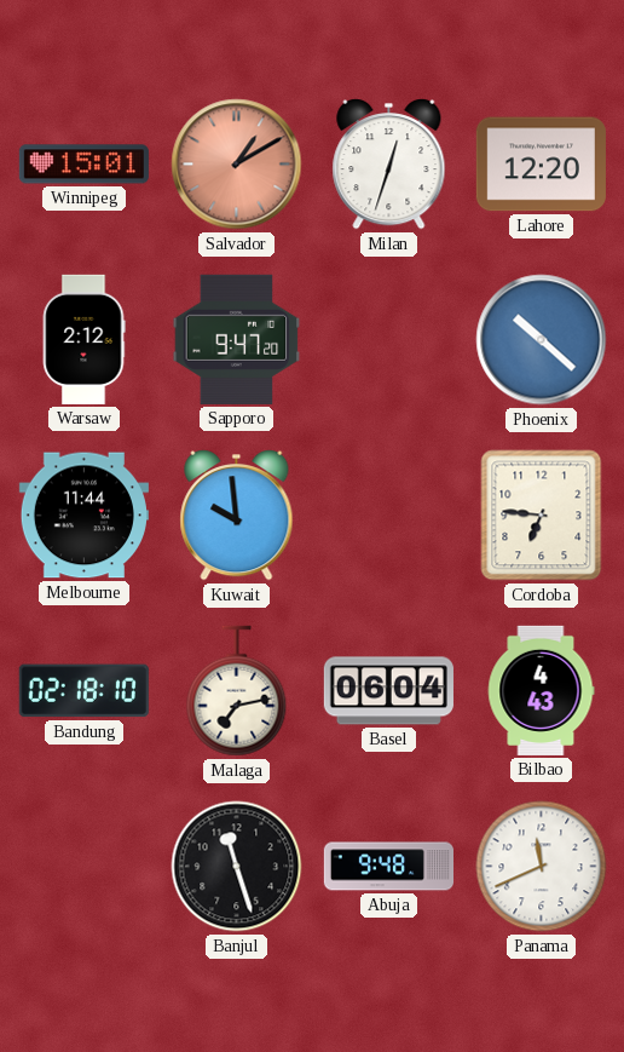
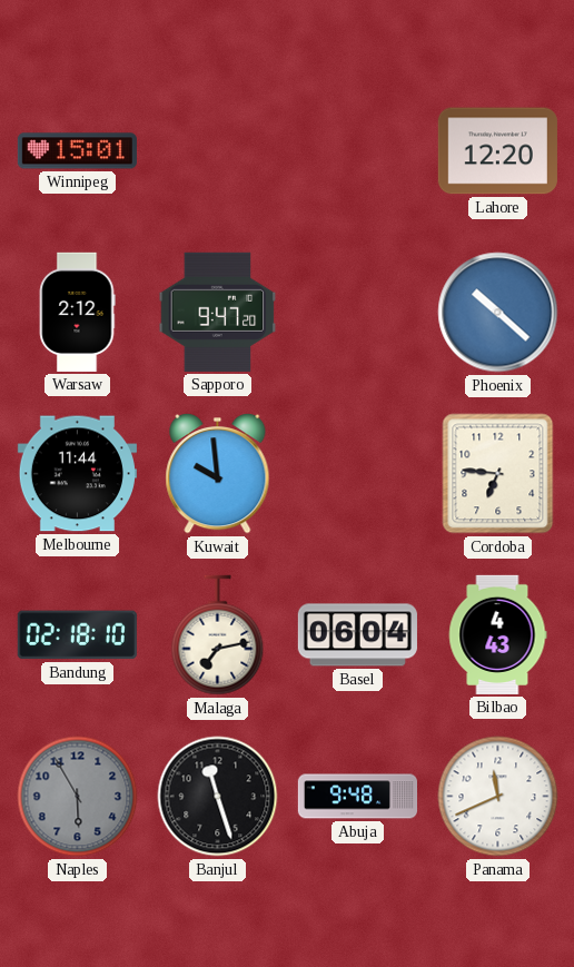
Salvador: 1:10 -> none (237, 165)
Milan: 12:33 -> none (389, 165)
Naples: none -> 5:55 (78, 797)
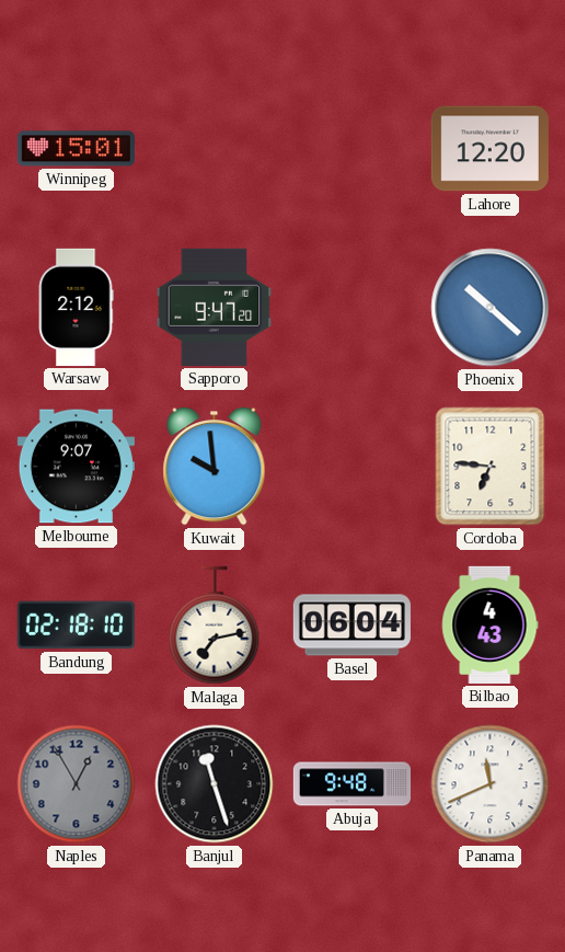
Melbourne: 11:44 -> 9:07 (76, 467)
Naples: 5:55 -> 12:55 (77, 784)
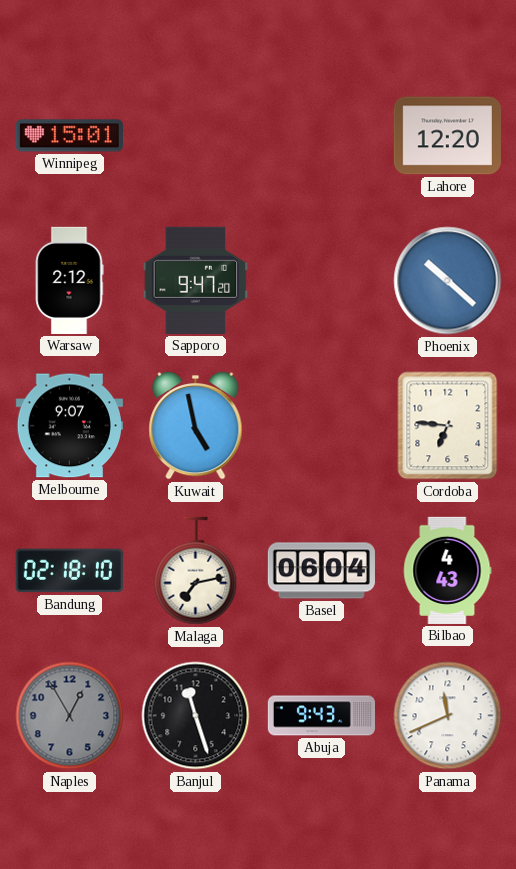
Kuwait: 9:59 -> 4:58 (196, 426)
Abuja: 9:48 -> 9:43 (321, 716)
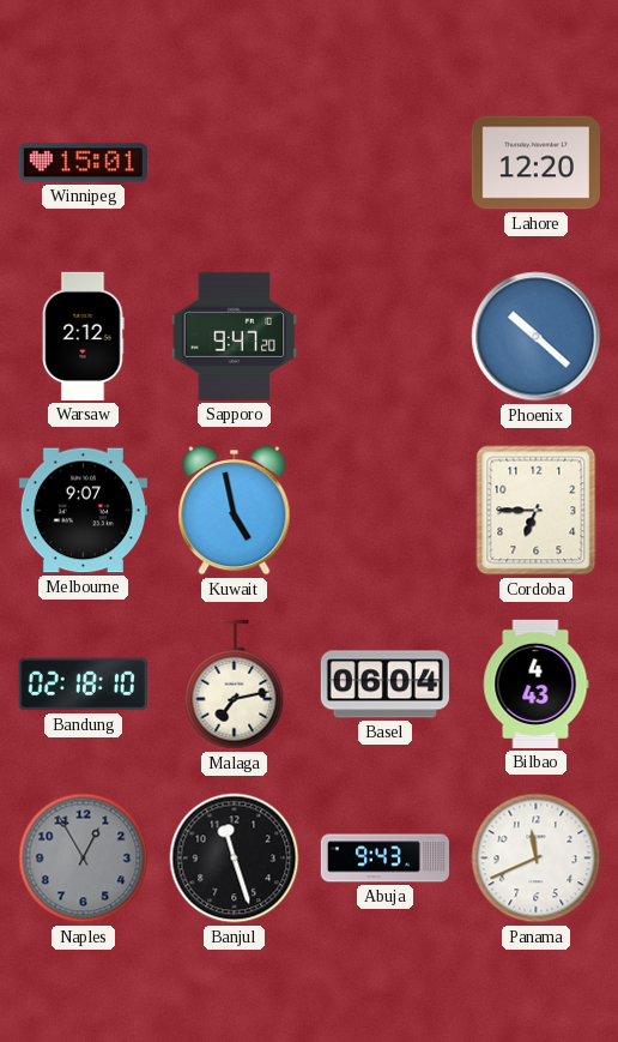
Cordoba: 6:46 -> 6:45 (537, 511)
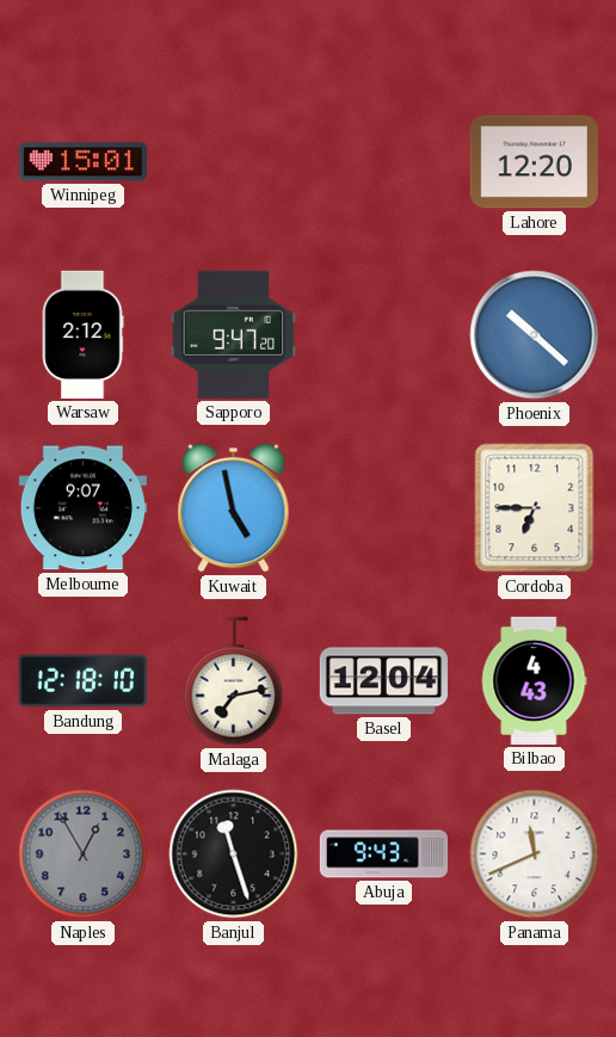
Bandung: 02:18 -> 12:18 (82, 681)
Basel: 06:04 -> 12:04 (383, 681)
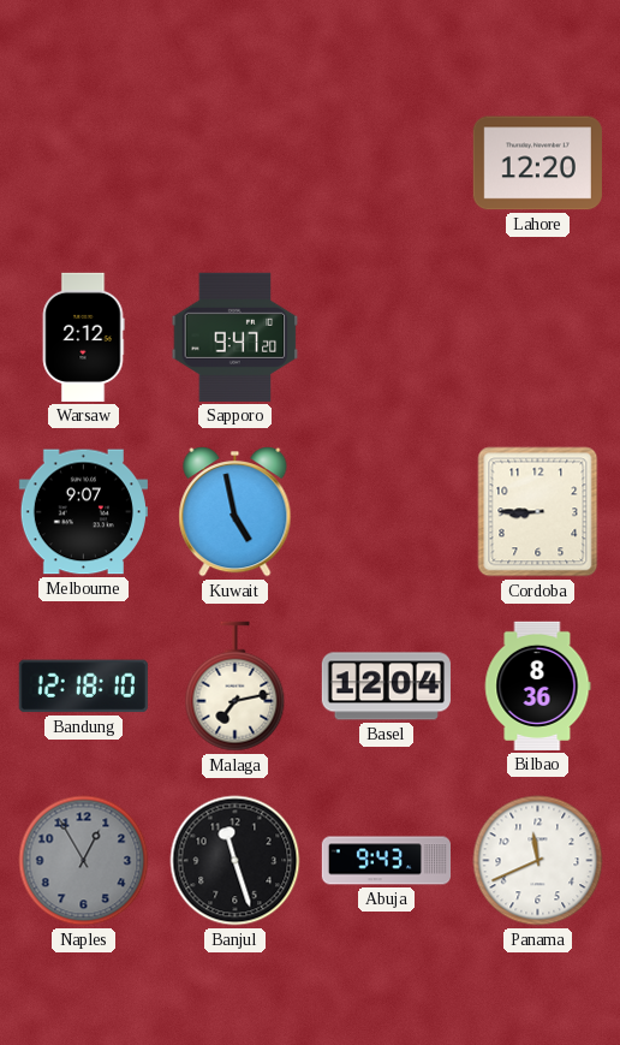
Winnipeg: 15:01 -> none (82, 162)
Phoenix: 10:22 -> none (535, 335)
Cordoba: 6:45 -> 8:45 (538, 512)
Bilbao: 4:43 -> 8:36 (537, 685)
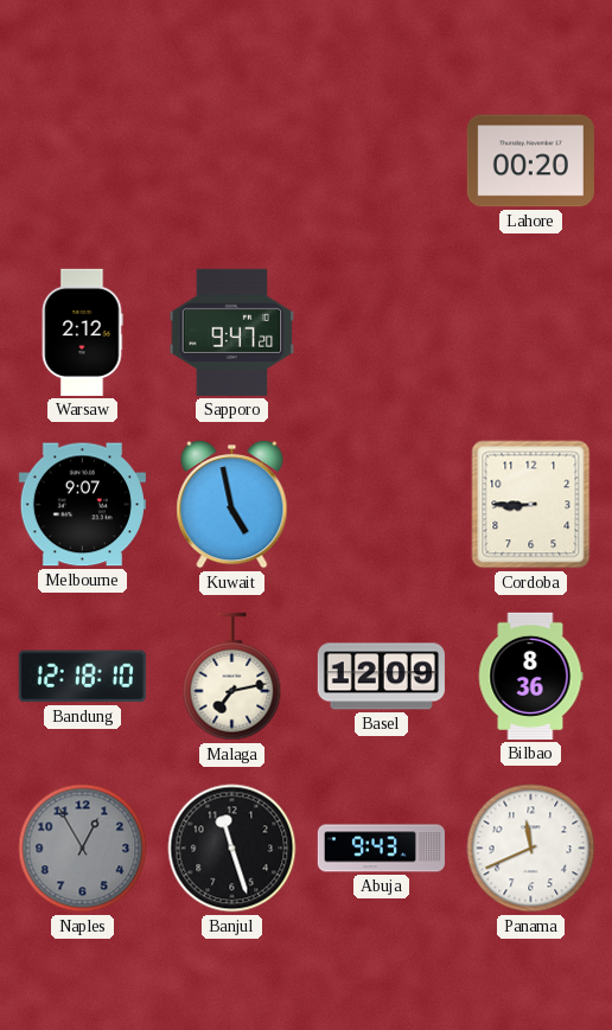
Lahore: 12:20 -> 00:20 (530, 161)
Basel: 12:04 -> 12:09 (381, 677)
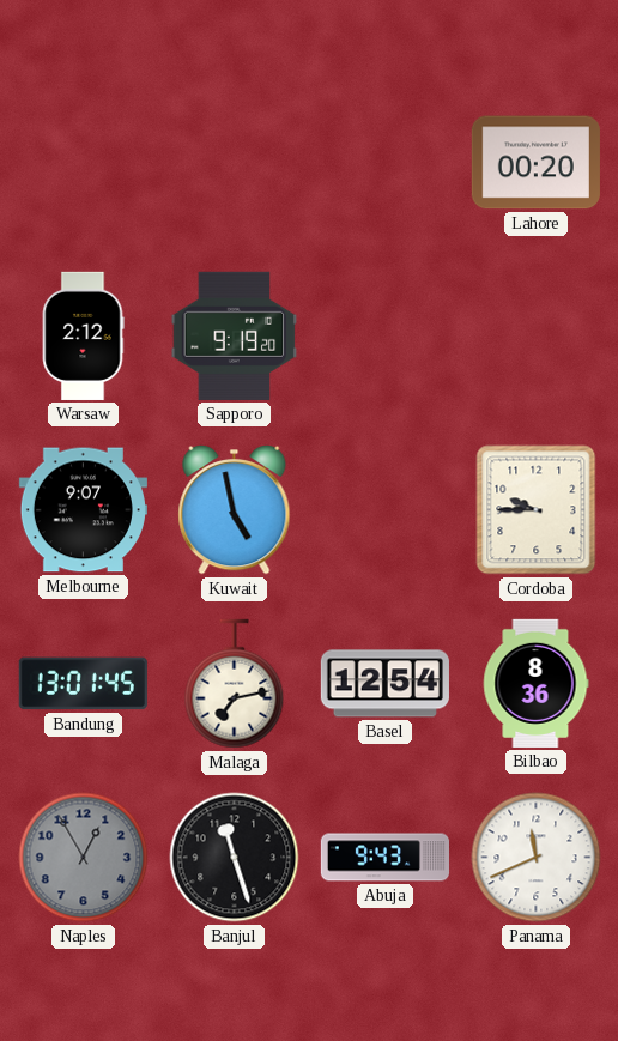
Sapporo: 9:47 -> 9:19 (235, 335)
Cordoba: 8:45 -> 9:45 (537, 510)
Bandung: 12:18 -> 13:01 (83, 684)
Basel: 12:09 -> 12:54 (384, 684)
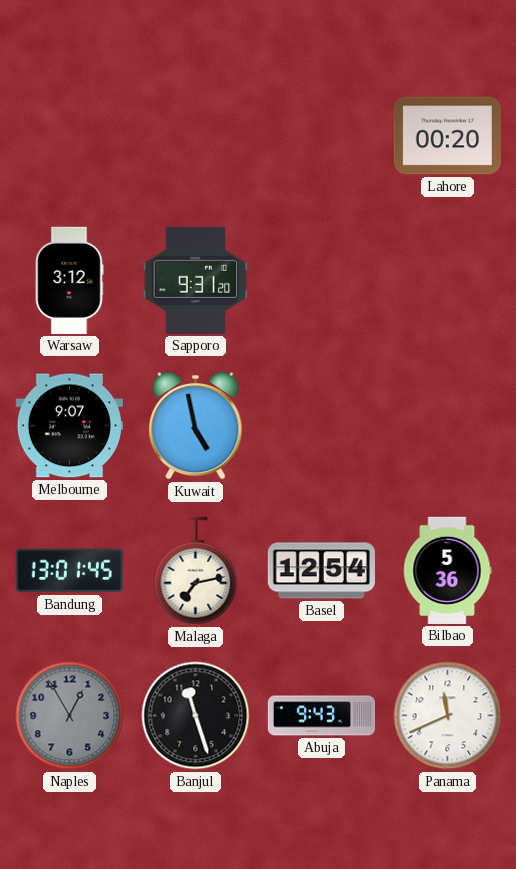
Warsaw: 2:12 -> 3:12 (69, 280)
Sapporo: 9:19 -> 9:31 (196, 280)
Cordoba: 9:45 -> none (537, 510)
Bilbao: 8:36 -> 5:36 (447, 570)
